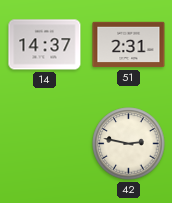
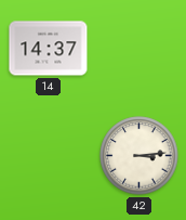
51: 2:31 -> none (129, 45)
42: 2:47 -> 3:14 (139, 156)
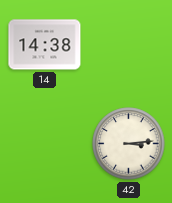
14: 14:37 -> 14:38 (45, 45)
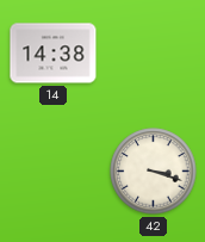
42: 3:14 -> 3:18 (154, 172)
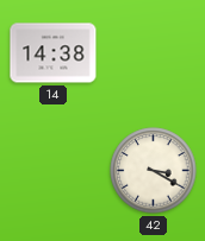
42: 3:18 -> 3:20 (154, 171)
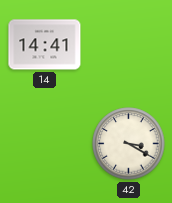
14: 14:38 -> 14:41 (45, 45)
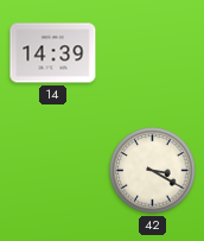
14: 14:41 -> 14:39 (53, 53)
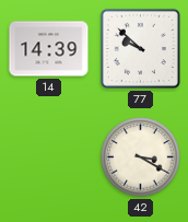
77: none -> 9:52 (140, 48)
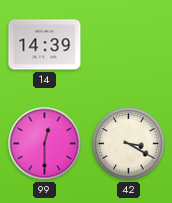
77: 9:52 -> none (140, 48)
99: none -> 12:30 (45, 144)
